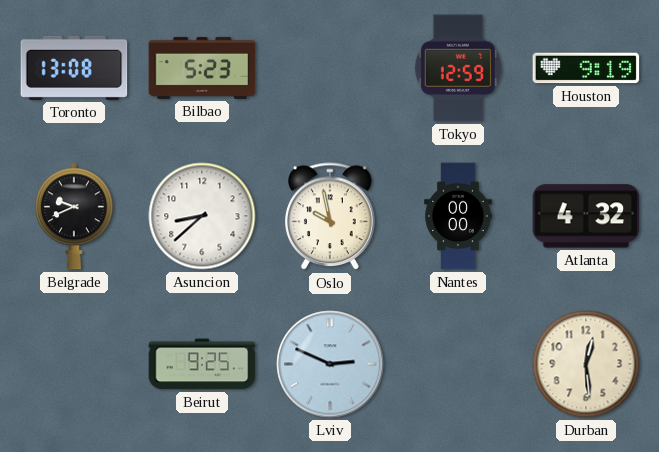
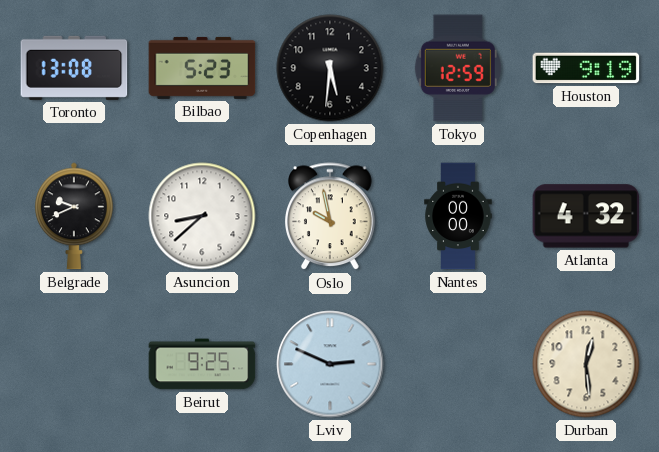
Copenhagen: none -> 5:31 (330, 68)
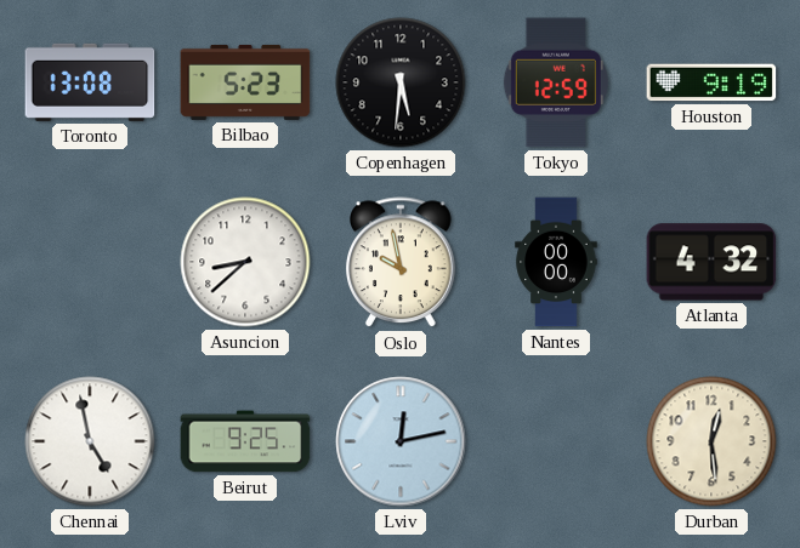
Belgrade: 9:41 -> none (75, 216)
Chennai: none -> 4:58 (90, 441)
Lviv: 2:49 -> 12:13 (401, 441)
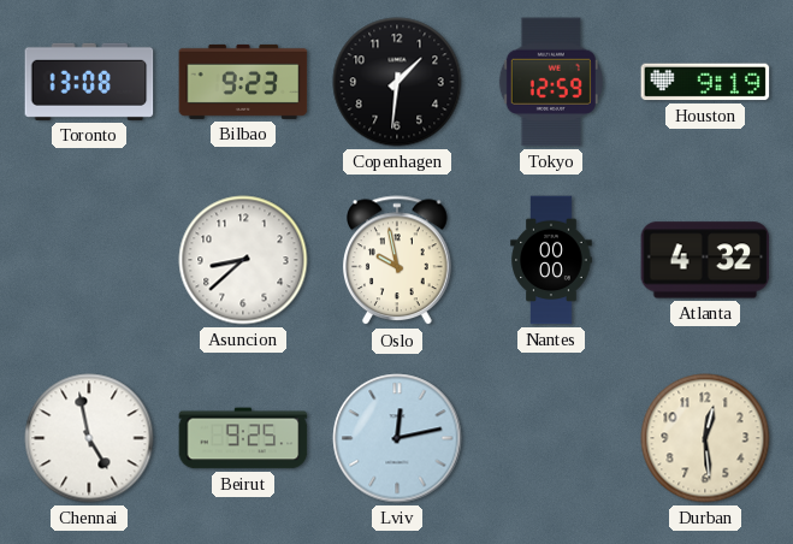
Bilbao: 5:23 -> 9:23 (243, 82)
Copenhagen: 5:31 -> 1:31 (397, 82)
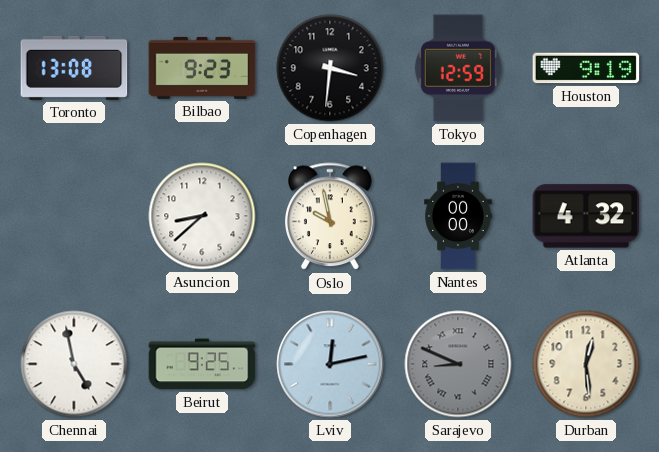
Copenhagen: 1:31 -> 3:31 (330, 68)
Sarajevo: none -> 8:49 (458, 364)
